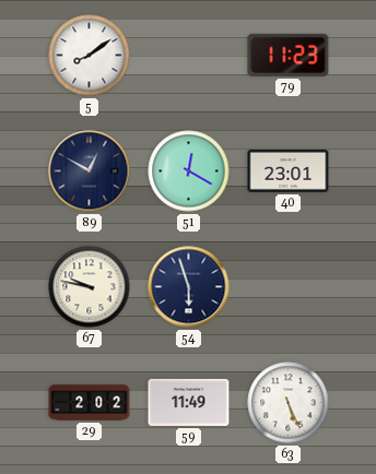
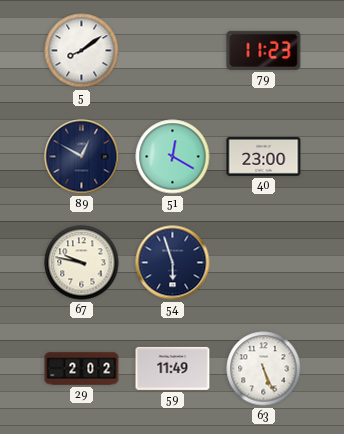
40: 23:01 -> 23:00 (264, 156)
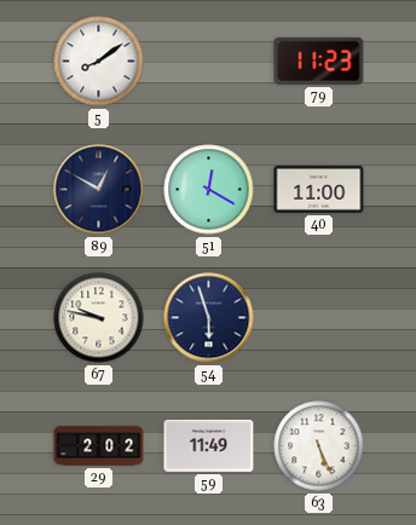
40: 23:00 -> 11:00 (319, 189)
